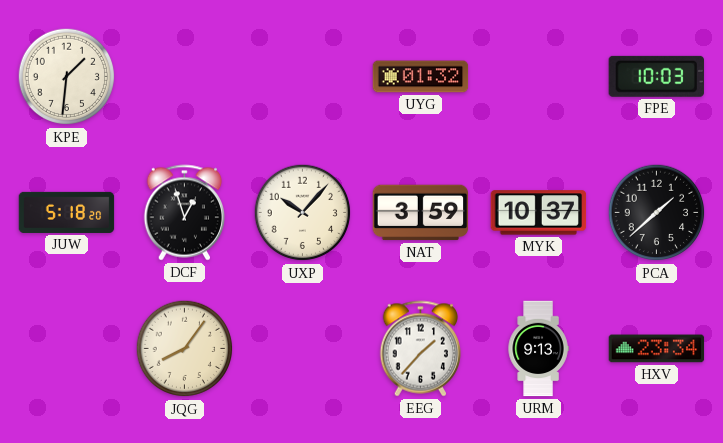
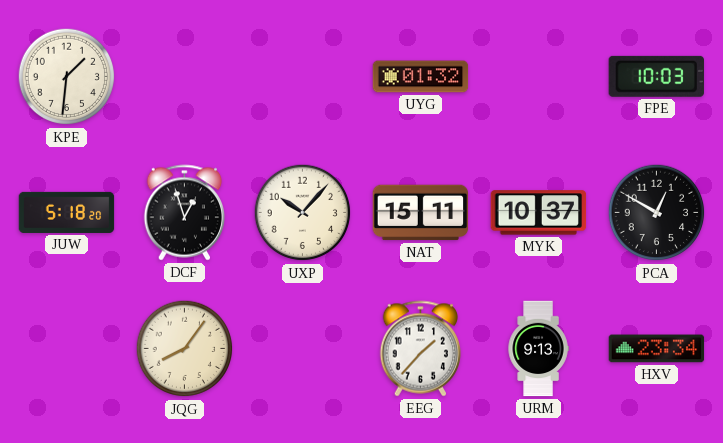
NAT: 3:59 -> 15:11 (421, 213)
PCA: 1:38 -> 12:50 (657, 213)
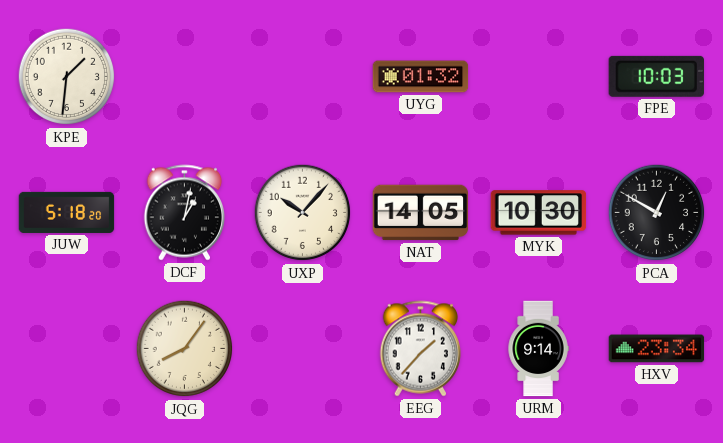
DCF: 12:57 -> 1:02 (185, 213)
NAT: 15:11 -> 14:05 (421, 213)
MYK: 10:37 -> 10:30 (539, 213)
URM: 9:13 -> 9:14 (538, 349)
